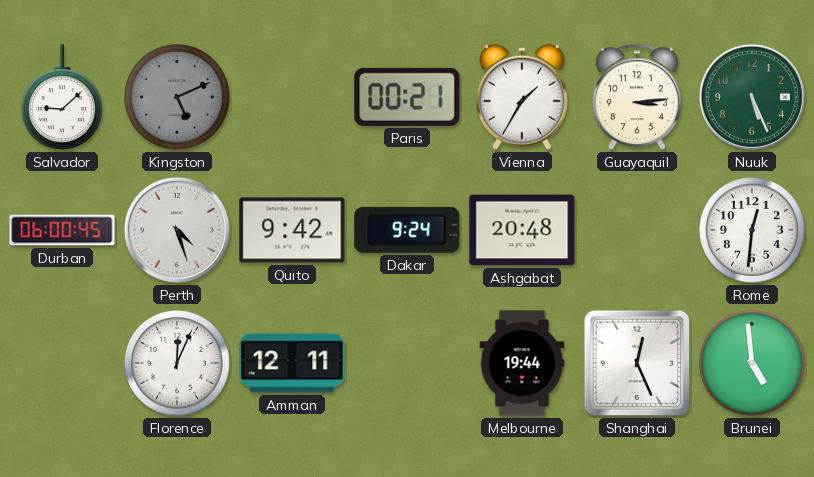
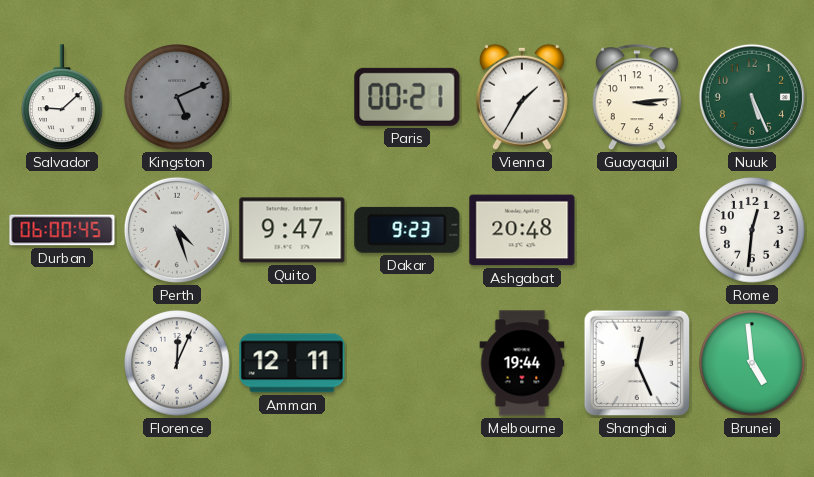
Quito: 9:42 -> 9:47 (292, 230)
Dakar: 9:24 -> 9:23 (407, 230)
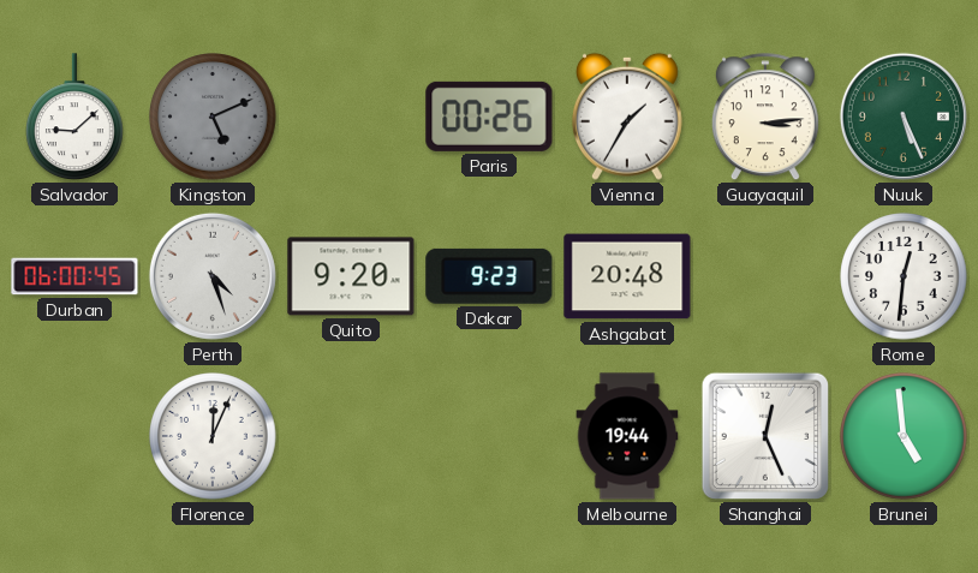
Paris: 00:21 -> 00:26 (489, 117)
Quito: 9:47 -> 9:20 (351, 276)
Amman: 12:11 -> none (292, 363)
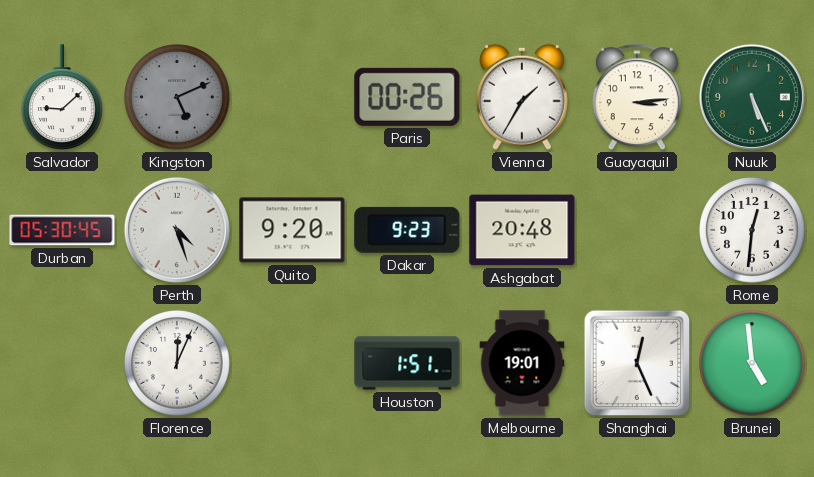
Durban: 06:00 -> 05:30 (62, 230)
Houston: none -> 1:51 (407, 363)
Melbourne: 19:44 -> 19:01 (522, 363)
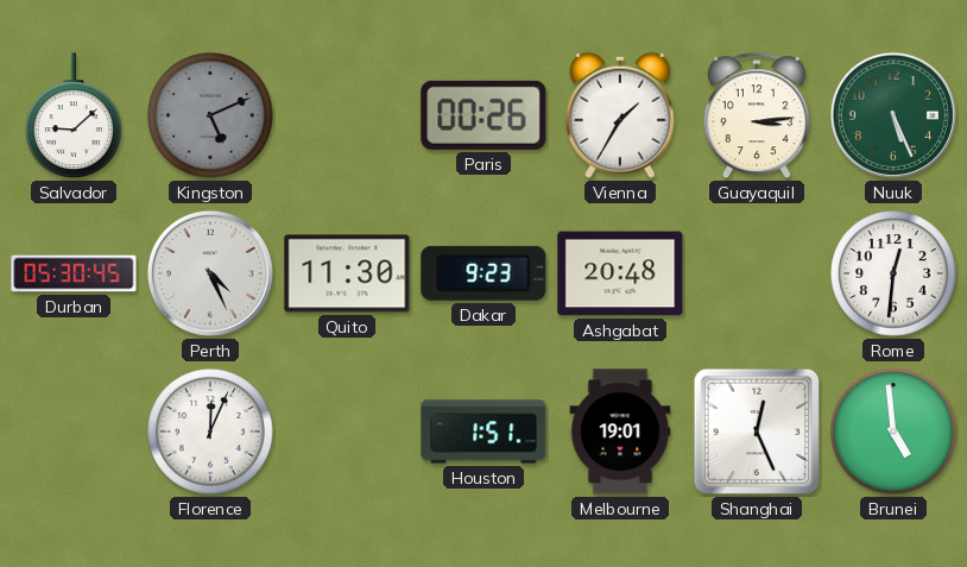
Perth: 4:27 -> 4:26 (210, 273)
Quito: 9:20 -> 11:30 (347, 273)
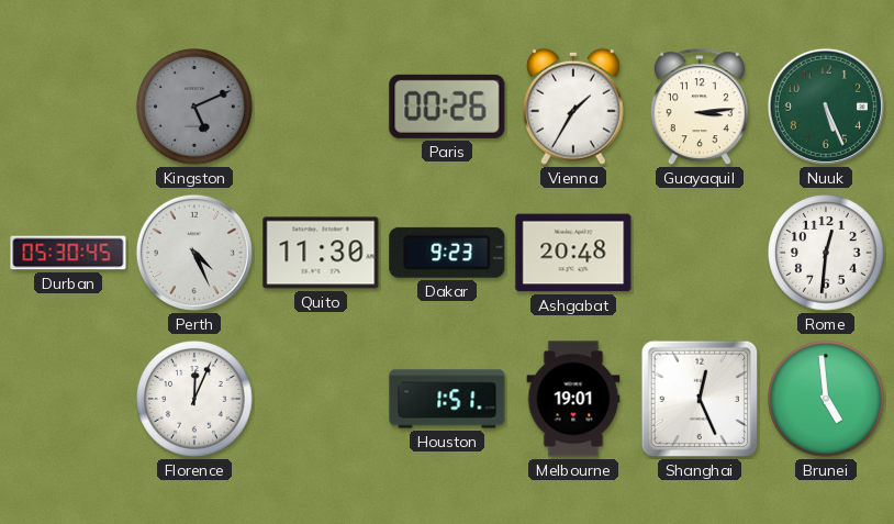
Salvador: 9:08 -> none (75, 116)
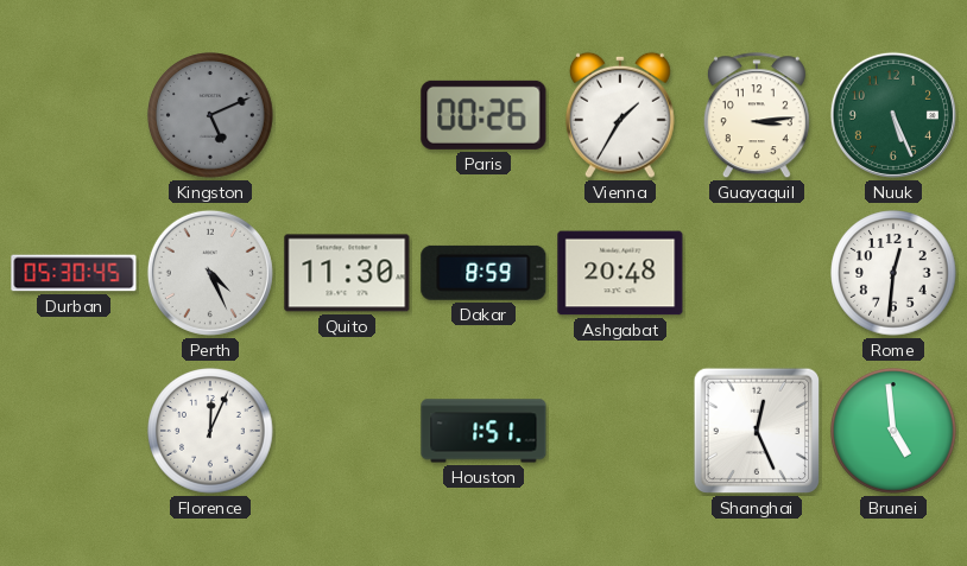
Dakar: 9:23 -> 8:59 (483, 273)
Melbourne: 19:01 -> none (573, 399)
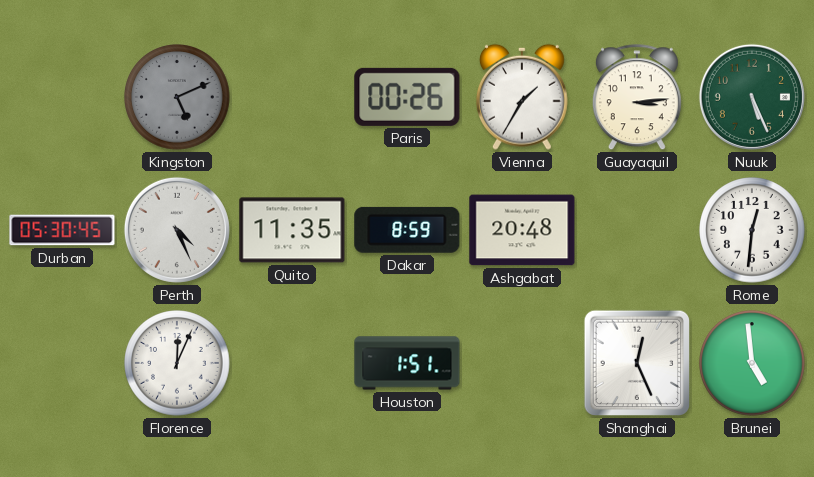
Quito: 11:30 -> 11:35 (292, 230)
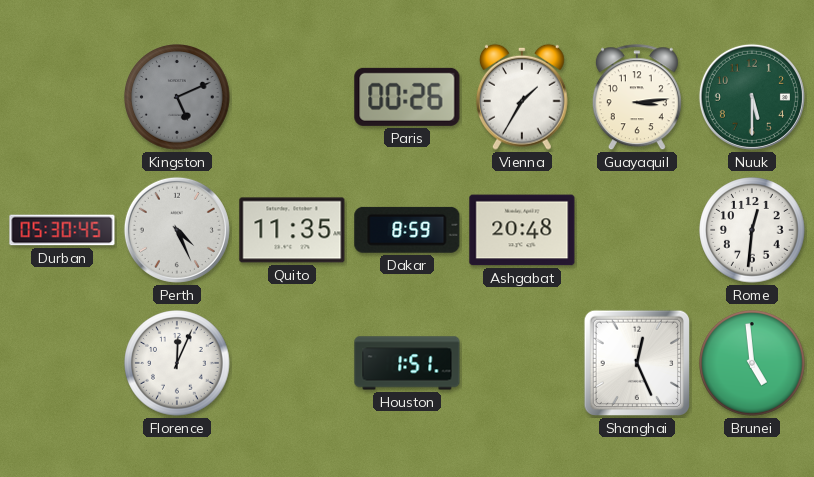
Nuuk: 5:26 -> 5:30 (752, 97)
